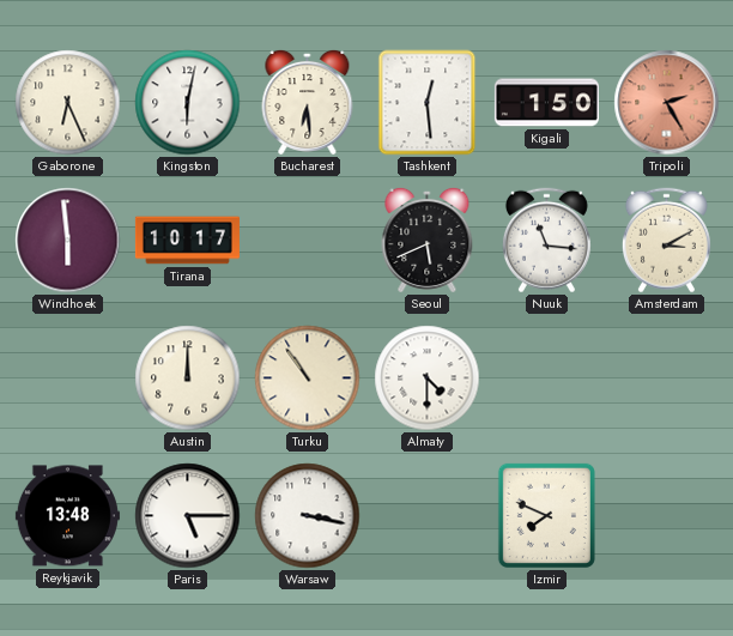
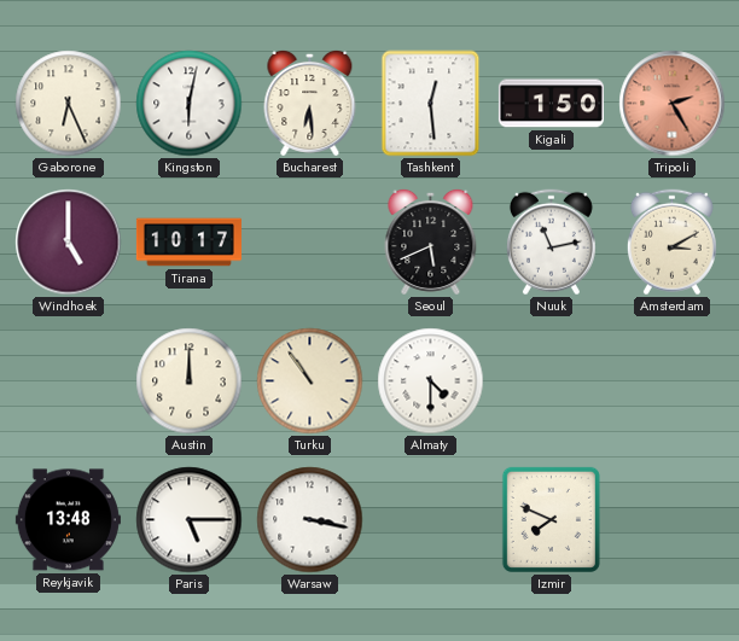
Windhoek: 5:59 -> 5:00 (69, 243)
Nuuk: 11:16 -> 11:13 (551, 243)
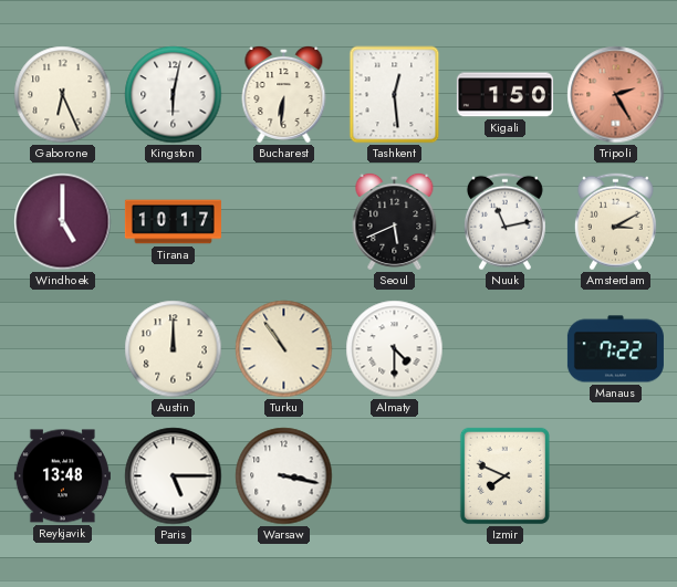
Bucharest: 6:29 -> 6:31 (284, 94)
Manaus: none -> 7:22 (615, 349)
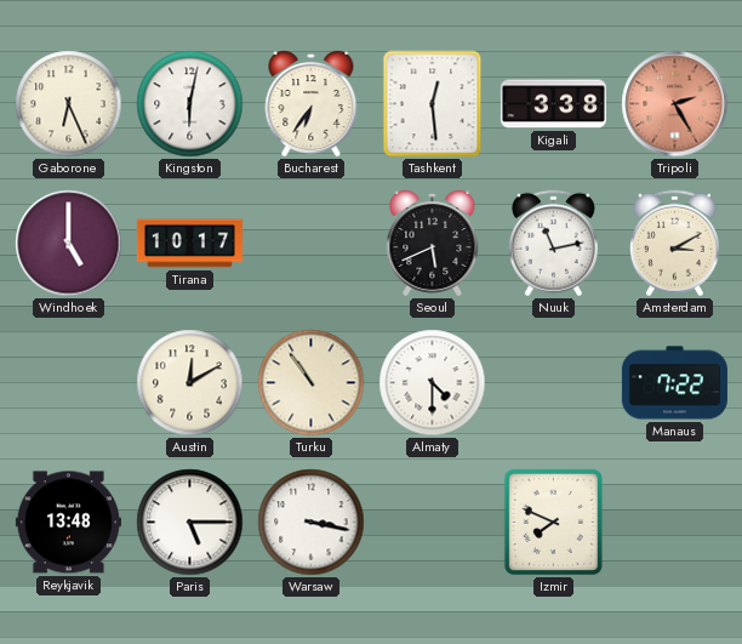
Bucharest: 6:31 -> 6:36 (312, 103)
Kigali: 1:50 -> 3:38 (553, 104)
Austin: 12:00 -> 12:10 (190, 383)
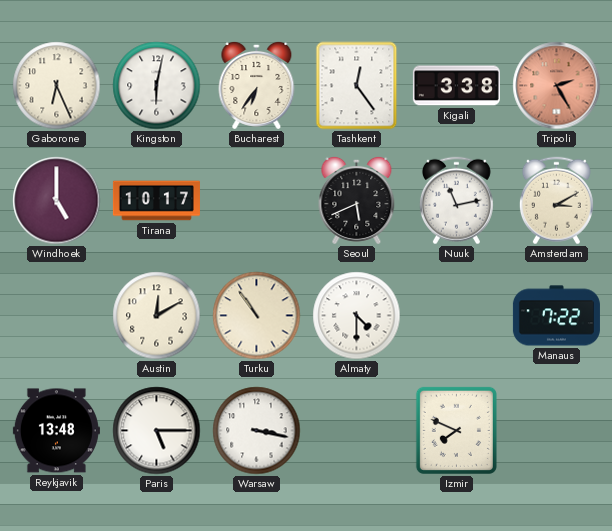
Tashkent: 12:29 -> 12:24 (357, 86)
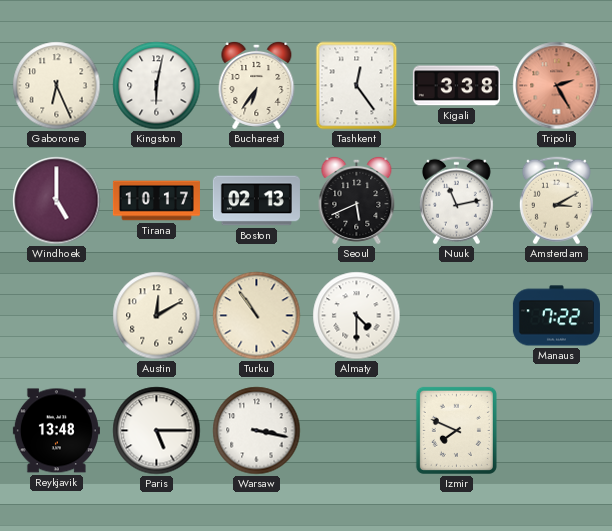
Boston: none -> 02:13 (256, 201)
